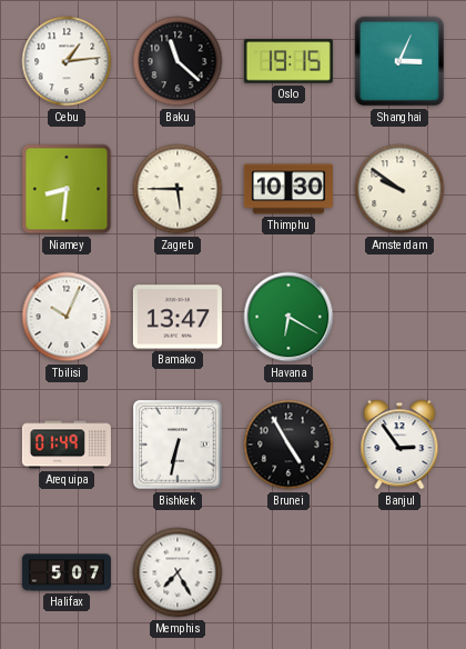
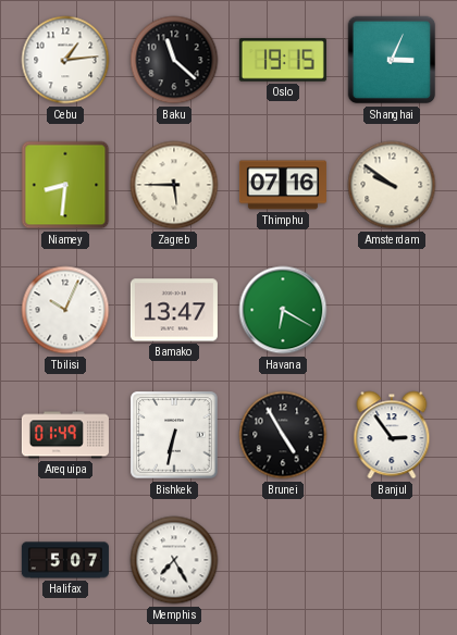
Thimphu: 10:30 -> 07:16 (283, 185)
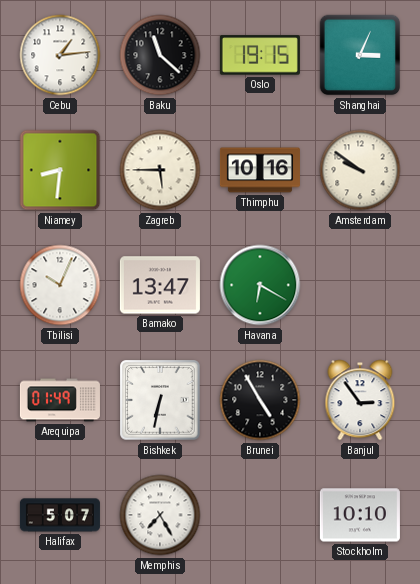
Thimphu: 07:16 -> 10:16 (260, 170)
Stockholm: none -> 10:10 (360, 515)
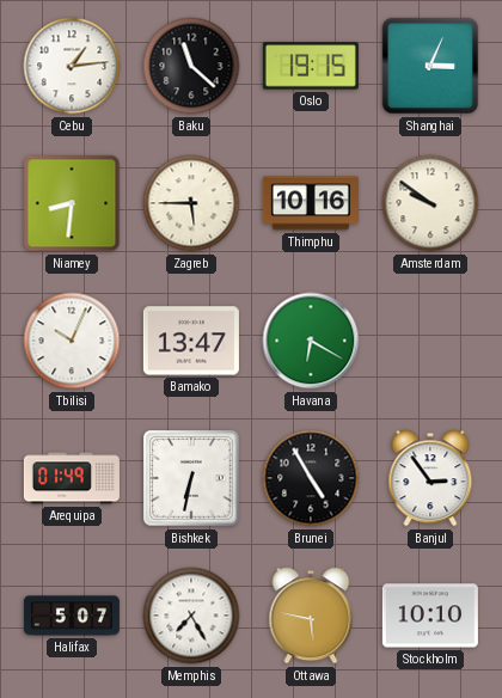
Ottawa: none -> 5:47 (311, 616)
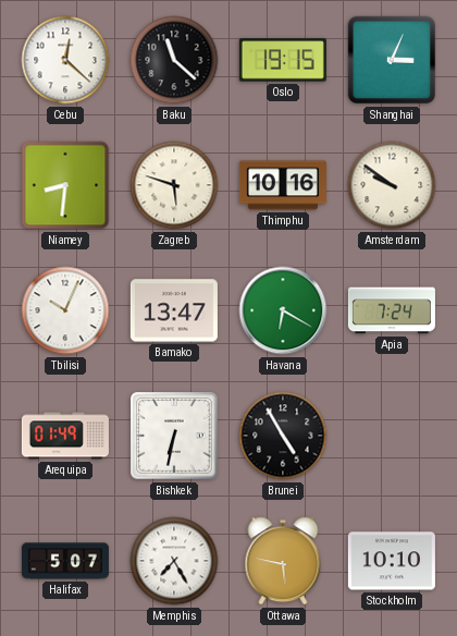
Cebu: 1:14 -> 12:22 (65, 60)
Zagreb: 5:45 -> 5:48 (174, 185)
Apia: none -> 7:24 (392, 310)
Banjul: 2:54 -> none (430, 478)
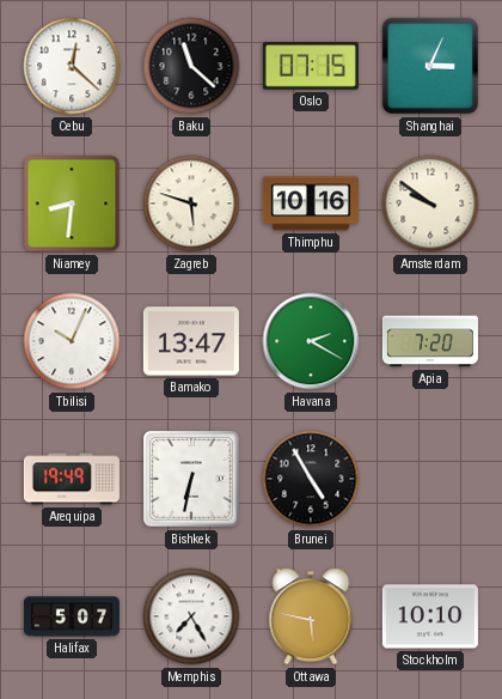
Oslo: 19:15 -> 07:15 (311, 66)
Havana: 6:20 -> 2:20 (311, 341)
Apia: 7:24 -> 7:20 (430, 341)
Arequipa: 01:49 -> 19:49 (72, 479)
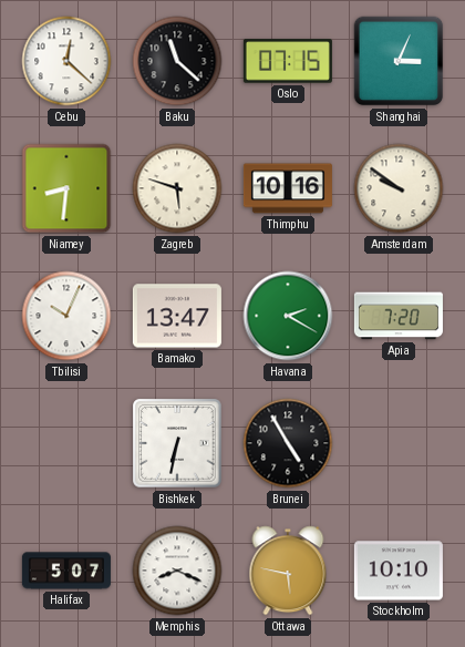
Arequipa: 19:49 -> none (72, 479)
Memphis: 7:25 -> 8:19 (177, 571)
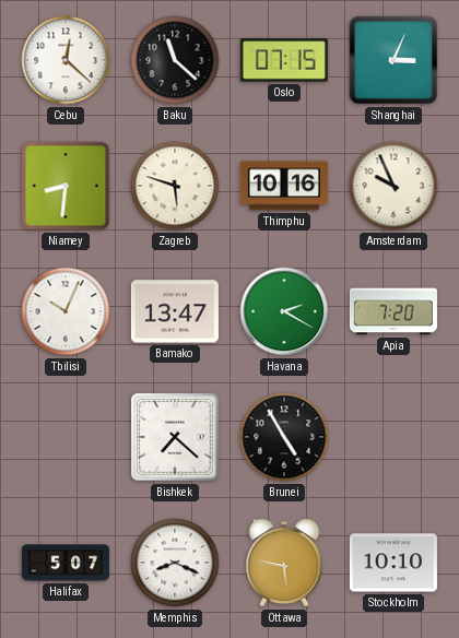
Amsterdam: 9:51 -> 9:56 (393, 186)
Bishkek: 6:32 -> 7:22 (175, 437)
